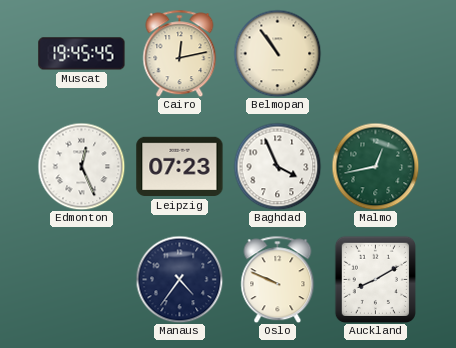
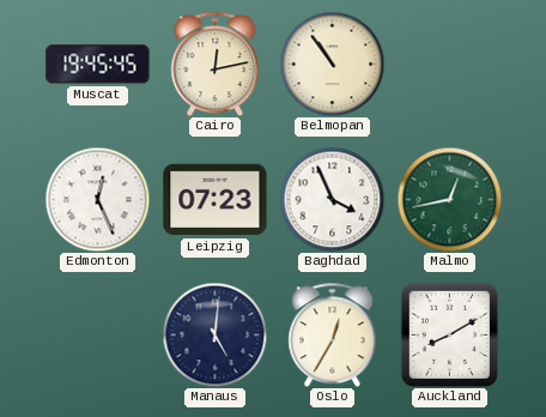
Manaus: 4:36 -> 5:01 (214, 334)
Oslo: 9:49 -> 12:35 (333, 334)
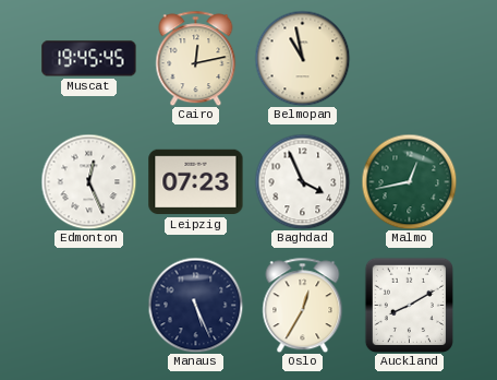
Belmopan: 10:54 -> 10:58 (302, 58)
Manaus: 5:01 -> 5:26 (195, 305)
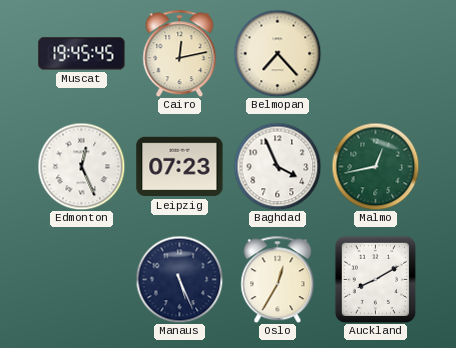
Belmopan: 10:58 -> 7:23 (277, 53)
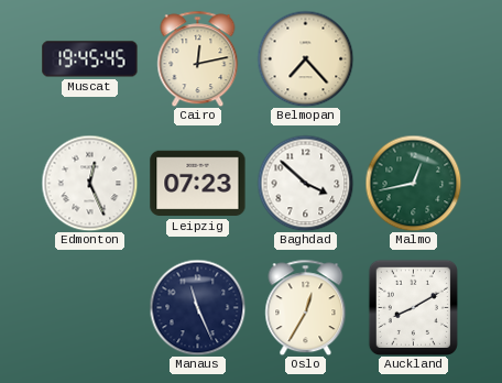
Baghdad: 3:56 -> 3:52 (305, 183)
Manaus: 5:26 -> 11:26 (197, 307)
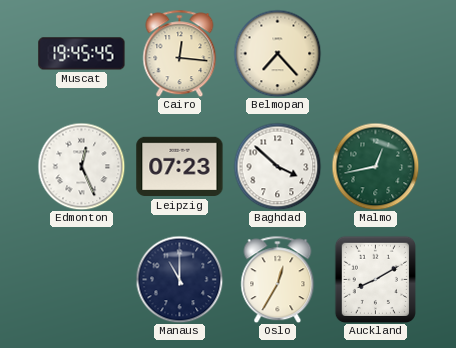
Cairo: 12:13 -> 12:16 (180, 53)
Manaus: 11:26 -> 11:00 (179, 279)
